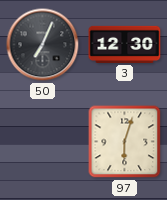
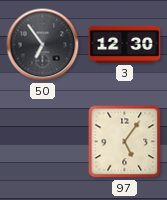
50: 7:04 -> 6:54 (43, 45)
97: 6:03 -> 5:06 (125, 142)
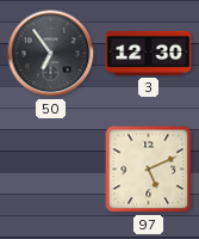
97: 5:06 -> 5:11 (149, 170)
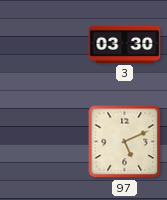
50: 6:54 -> none (51, 54)
3: 12:30 -> 03:30 (125, 44)
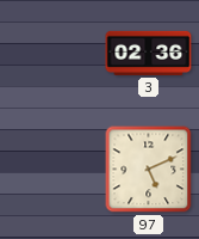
3: 03:30 -> 02:36 (149, 53)
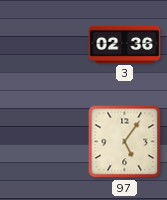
97: 5:11 -> 5:06 (125, 142)
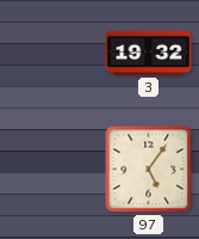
3: 02:36 -> 19:32 (149, 53)
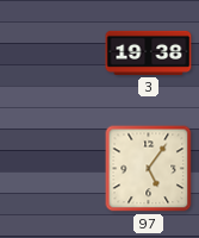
3: 19:32 -> 19:38 (149, 52)
